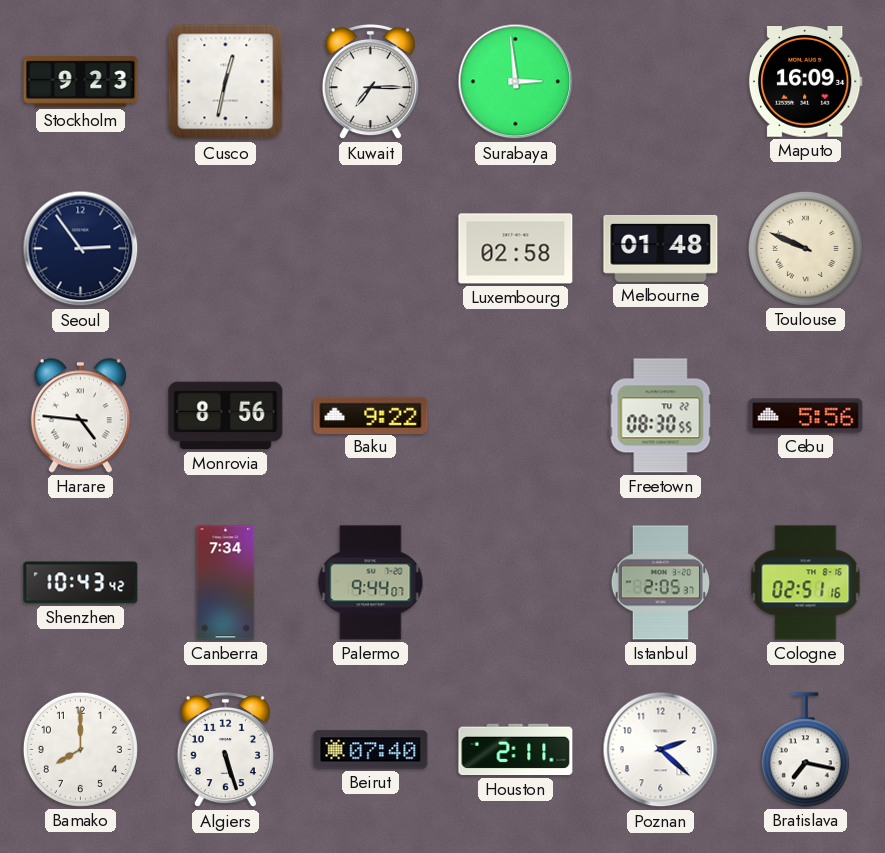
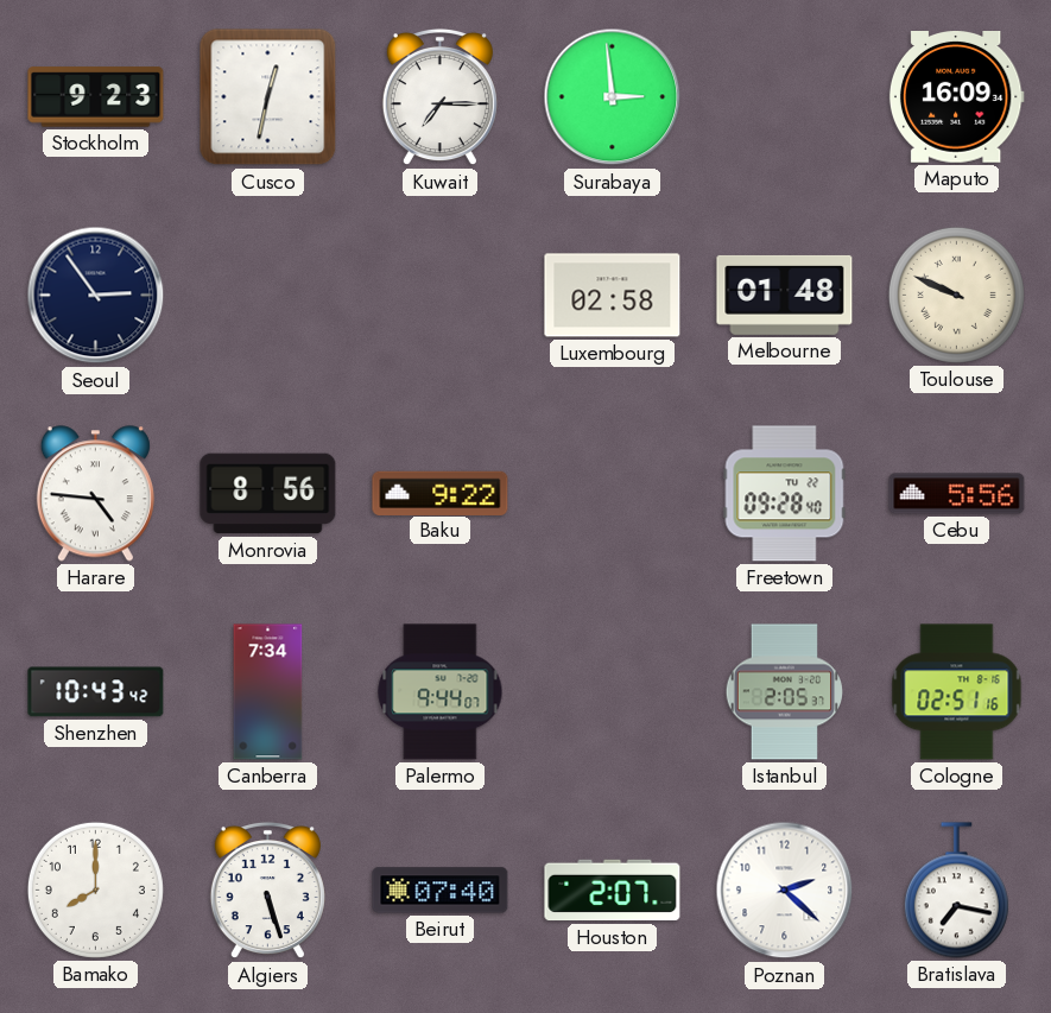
Freetown: 08:30 -> 09:28 (785, 494)
Houston: 2:11 -> 2:07 (613, 891)
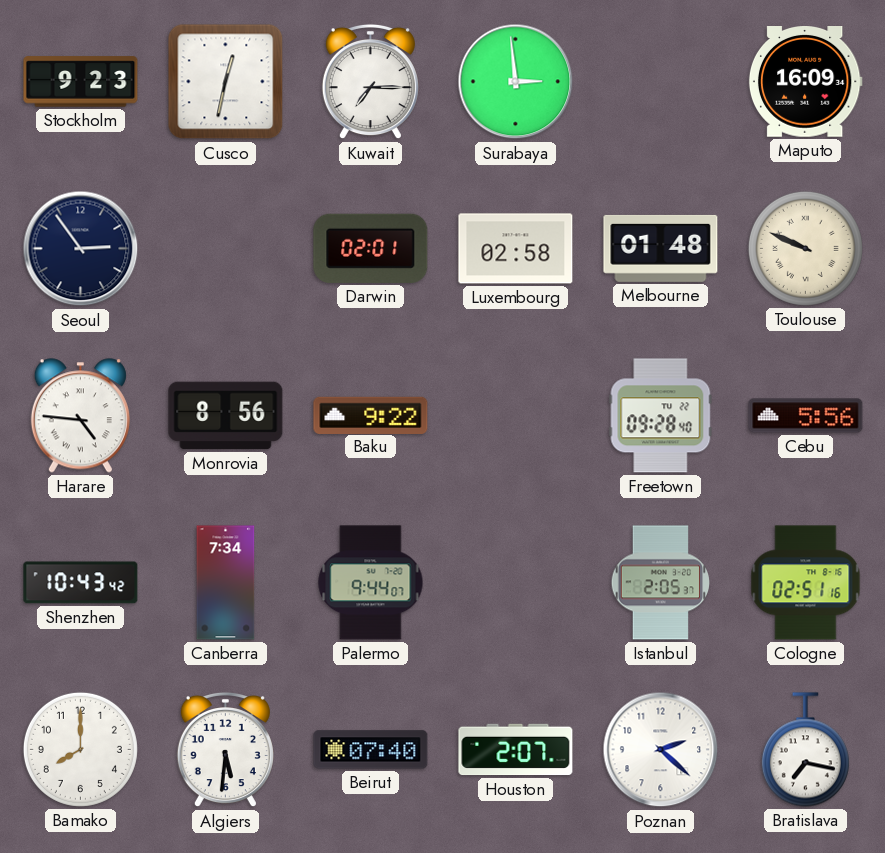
Darwin: none -> 02:01 (371, 248)
Algiers: 5:27 -> 5:31 (225, 750)
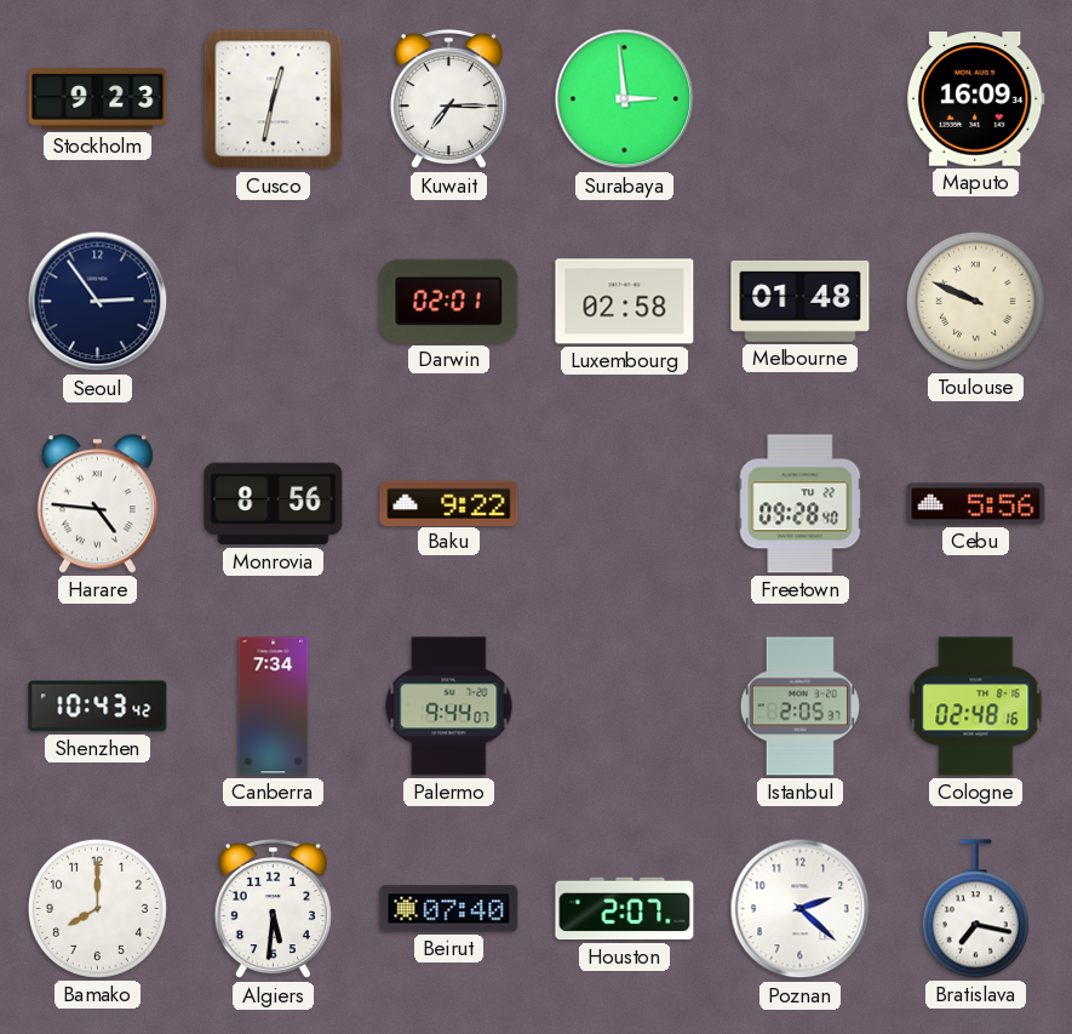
Cologne: 02:51 -> 02:48 (976, 707)
